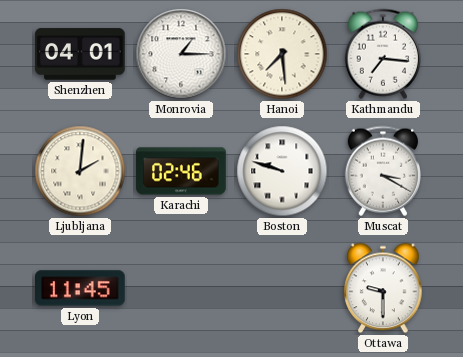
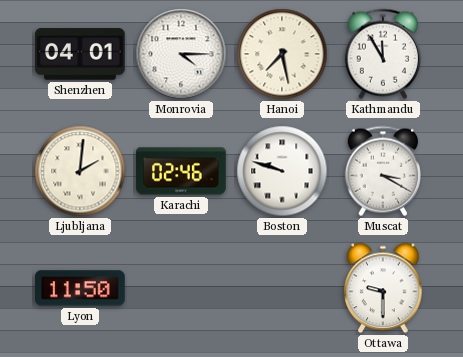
Monrovia: 1:15 -> 4:15 (181, 54)
Hanoi: 7:29 -> 7:28 (282, 54)
Kathmandu: 7:16 -> 11:55 (382, 54)
Lyon: 11:45 -> 11:50 (81, 288)
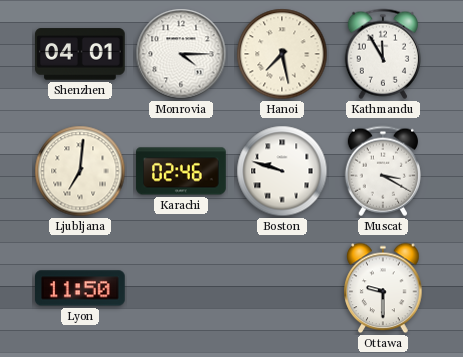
Ljubljana: 2:01 -> 7:01 (80, 171)
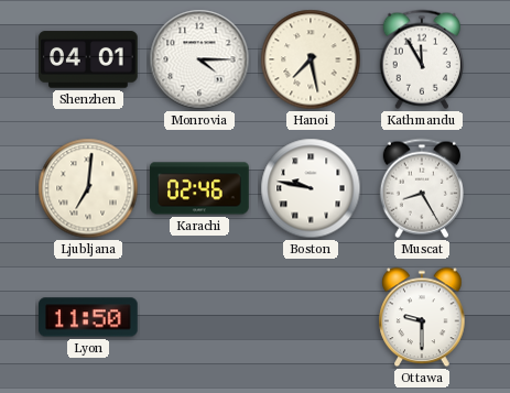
Boston: 9:48 -> 9:47 (311, 188)
Muscat: 3:20 -> 8:25 (421, 188)
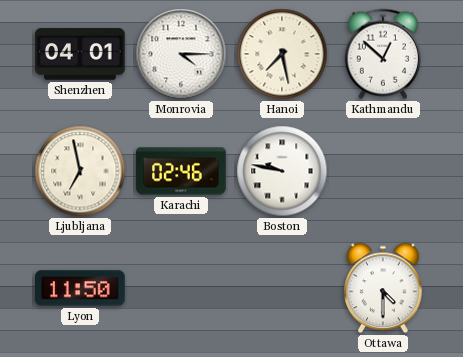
Kathmandu: 11:55 -> 12:52 (382, 54)
Ljubljana: 7:01 -> 6:58 (80, 171)
Muscat: 8:25 -> none (421, 188)
Ottawa: 9:30 -> 4:30 (383, 288)
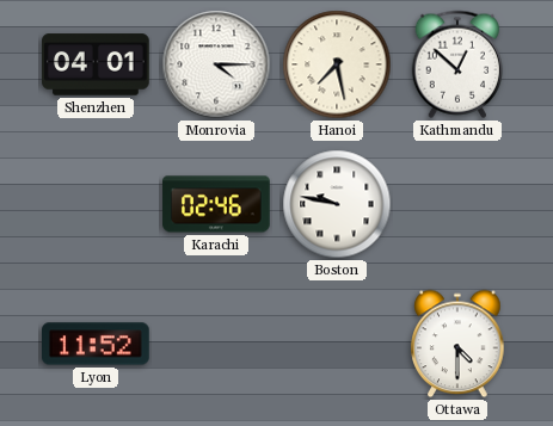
Ljubljana: 6:58 -> none (80, 171)
Lyon: 11:50 -> 11:52 (97, 344)
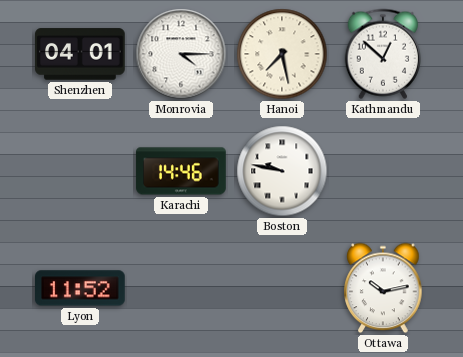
Karachi: 02:46 -> 14:46 (181, 171)
Ottawa: 4:30 -> 10:13 (383, 288)
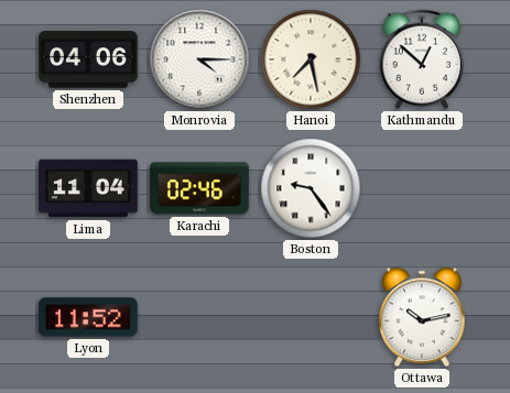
Shenzhen: 04:01 -> 04:06 (88, 59)
Lima: none -> 11:04 (88, 188)
Karachi: 14:46 -> 02:46 (199, 188)
Boston: 9:47 -> 9:24 (311, 188)
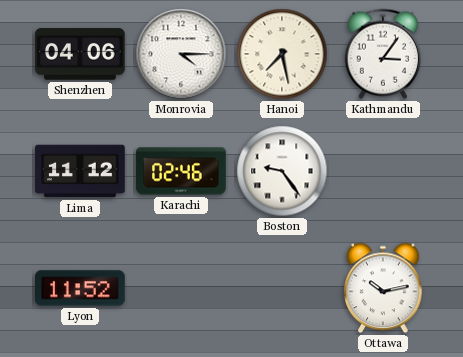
Kathmandu: 12:52 -> 3:06 (382, 54)
Lima: 11:04 -> 11:12 (80, 171)
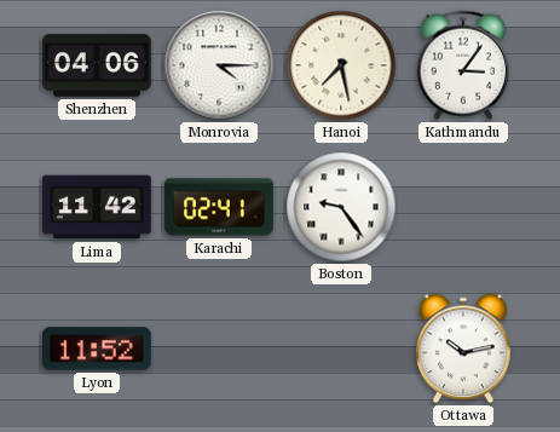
Lima: 11:12 -> 11:42 (97, 207)
Karachi: 02:46 -> 02:41 (219, 207)
